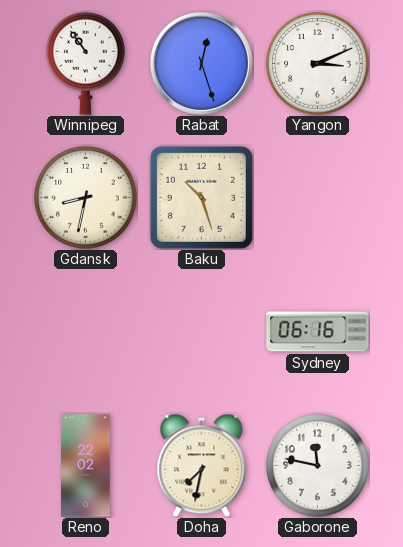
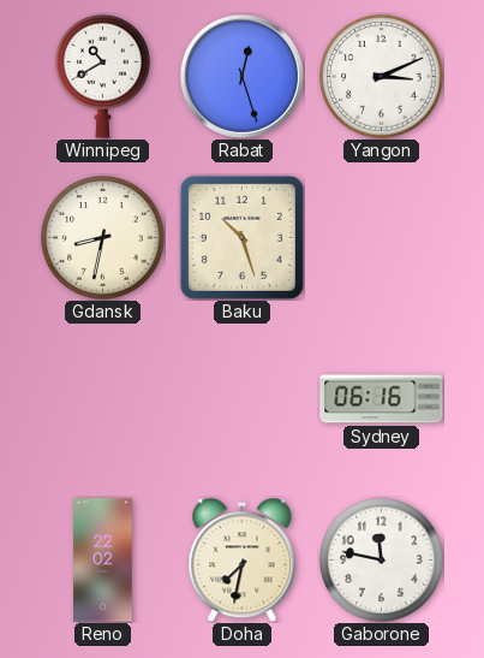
Winnipeg: 10:54 -> 10:40 (103, 76)
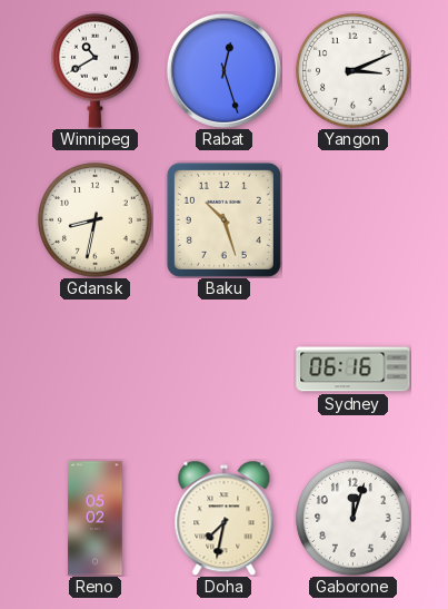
Reno: 22:02 -> 05:02 (96, 519)
Gaborone: 11:47 -> 12:03 (354, 519)
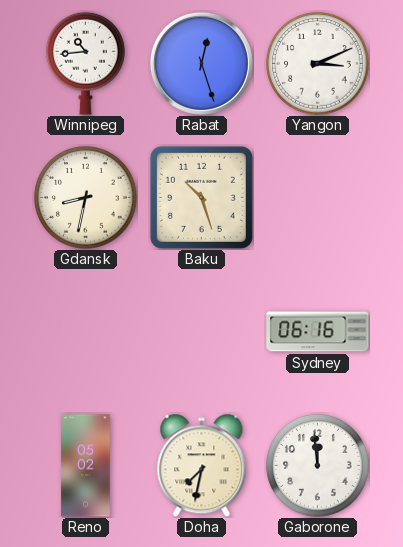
Winnipeg: 10:40 -> 10:44 (86, 63)
Gaborone: 12:03 -> 11:59 (318, 466)
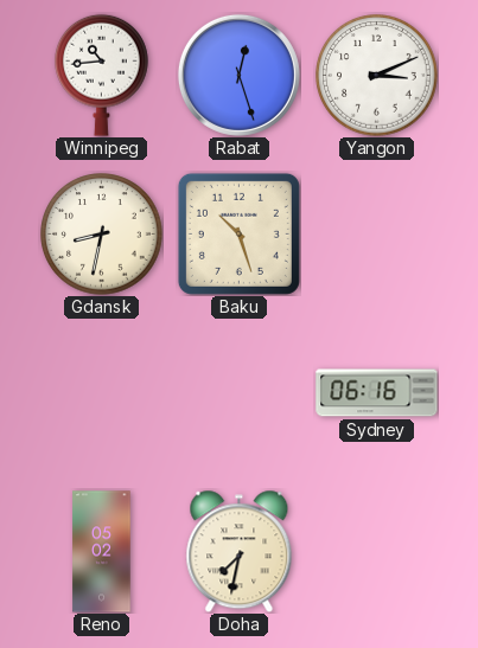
Gaborone: 11:59 -> none (318, 466)
